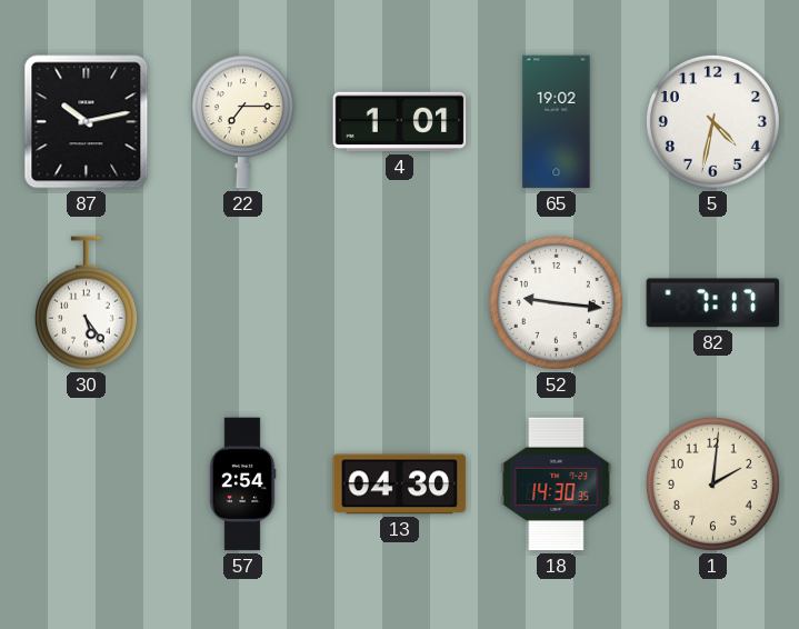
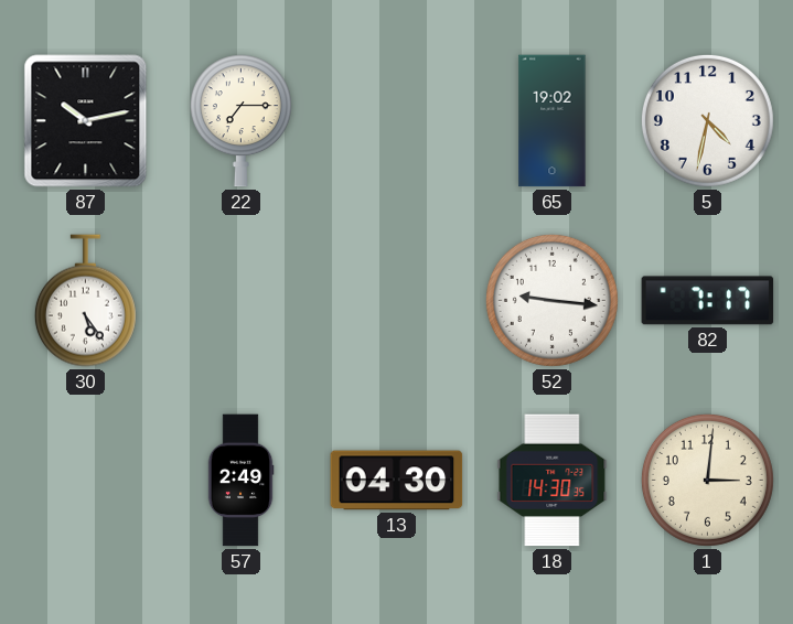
4: 1:01 -> none (400, 122)
57: 2:54 -> 2:49 (240, 481)
1: 2:01 -> 3:01 (707, 480)
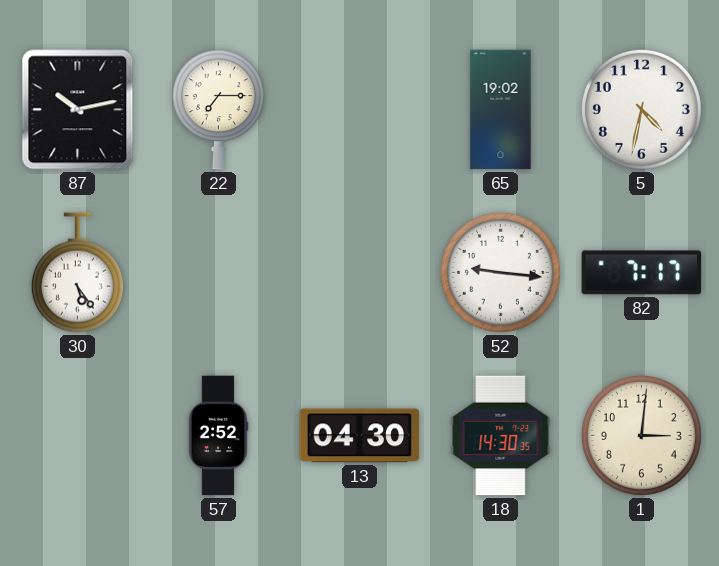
57: 2:49 -> 2:52 (218, 436)
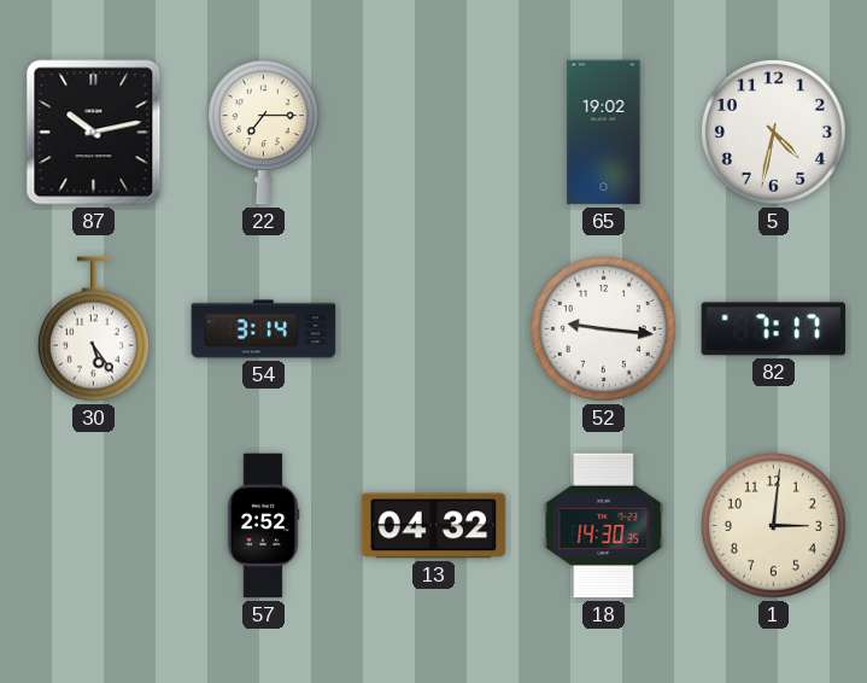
54: none -> 3:14 (264, 329)
13: 04:30 -> 04:32 (434, 526)
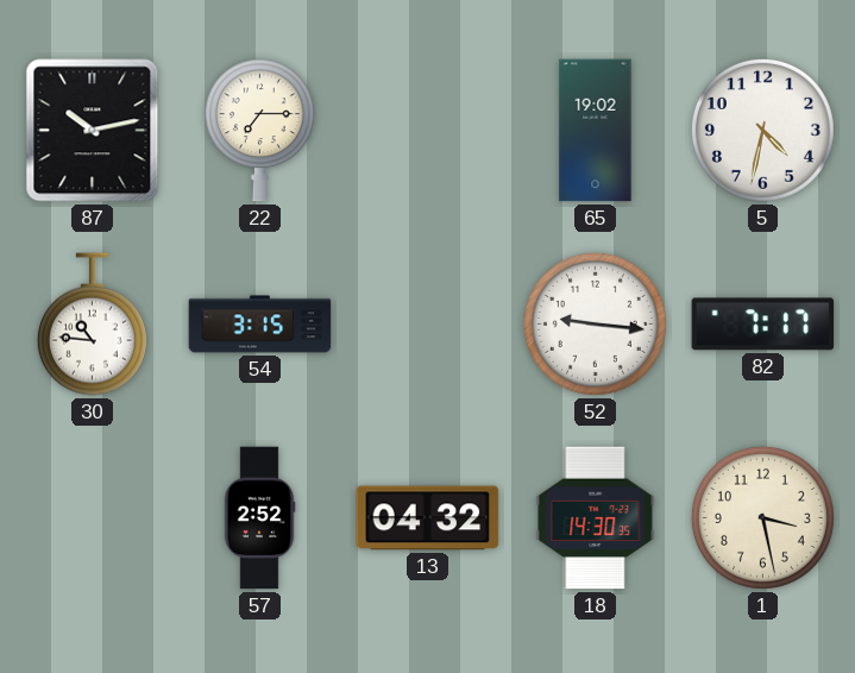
30: 5:24 -> 10:46 (92, 325)
54: 3:14 -> 3:15 (260, 325)
1: 3:01 -> 3:28 (762, 517)
